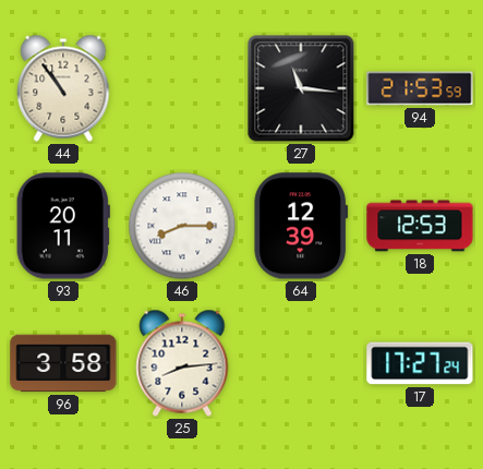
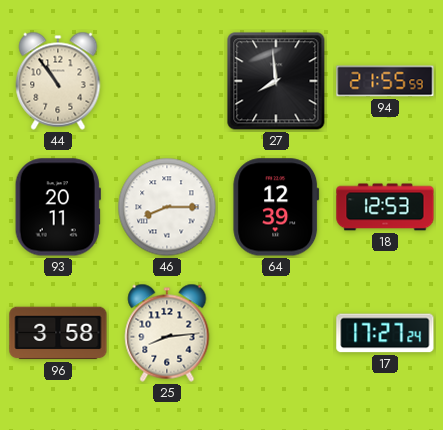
27: 11:16 -> 7:59 (276, 81)
94: 21:53 -> 21:55 (385, 81)
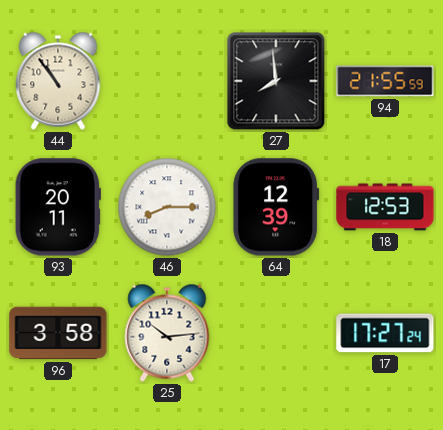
25: 8:14 -> 10:14 (167, 333)
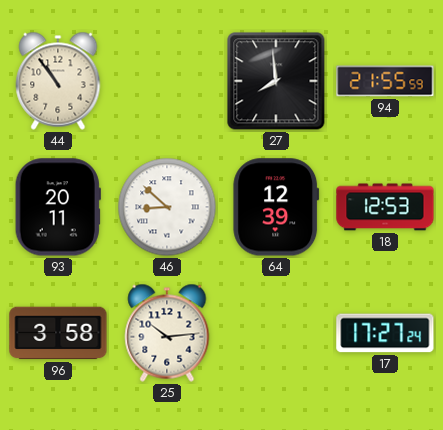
46: 8:15 -> 8:52 (167, 207)
